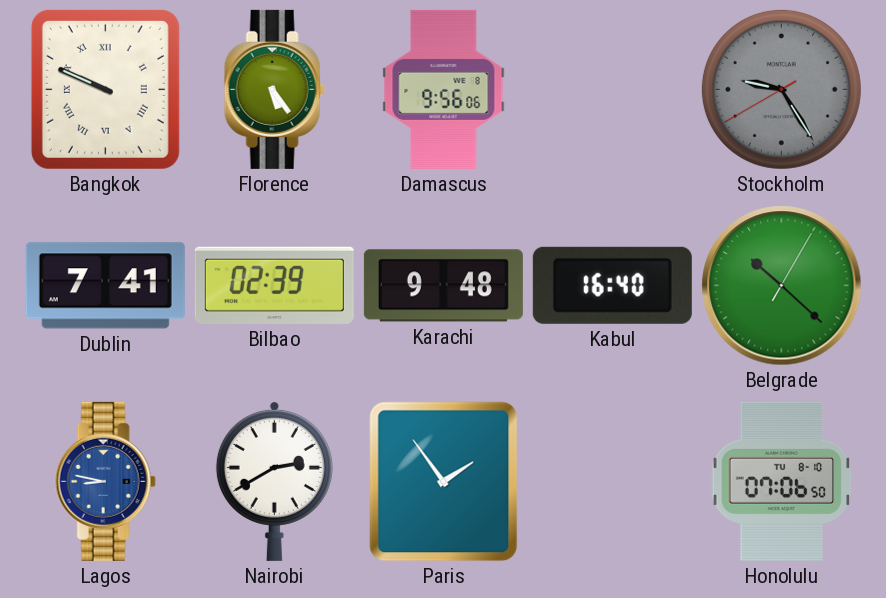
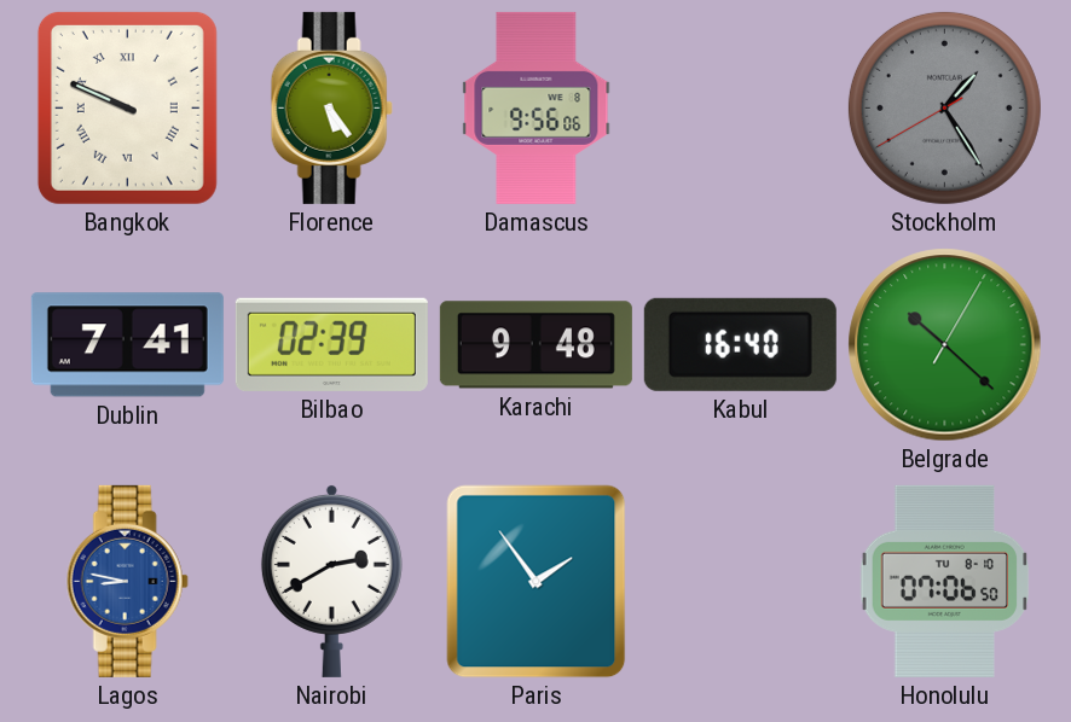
Stockholm: 9:24 -> 1:24 (944, 107)
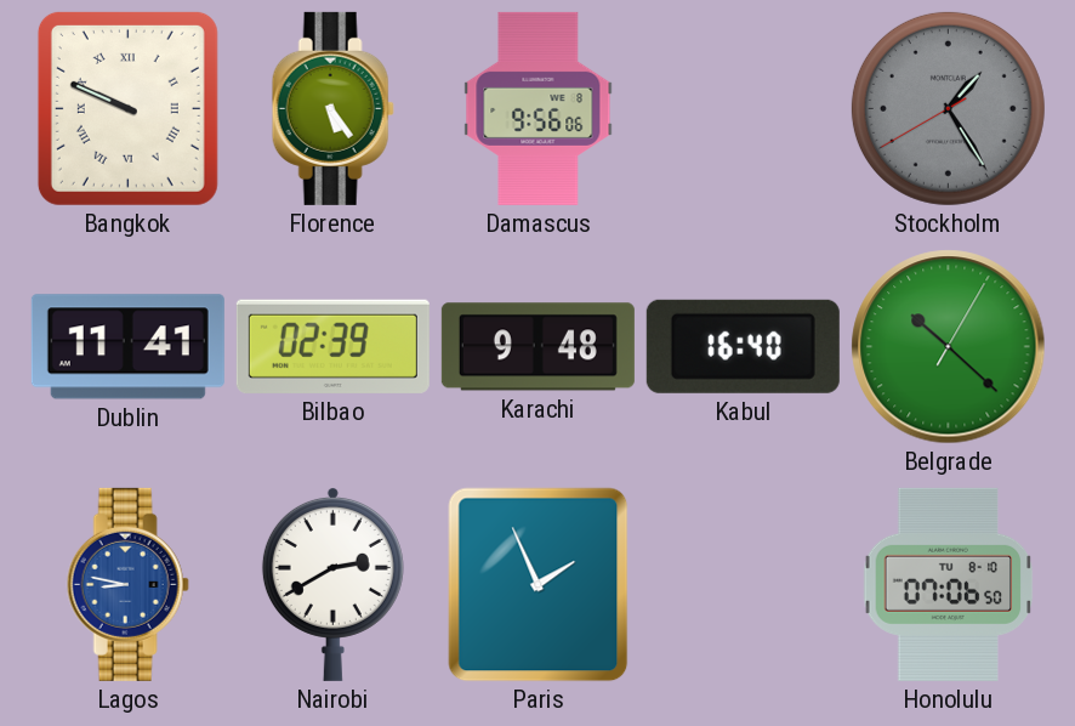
Dublin: 7:41 -> 11:41 (127, 347)
Paris: 1:54 -> 1:56 (539, 585)
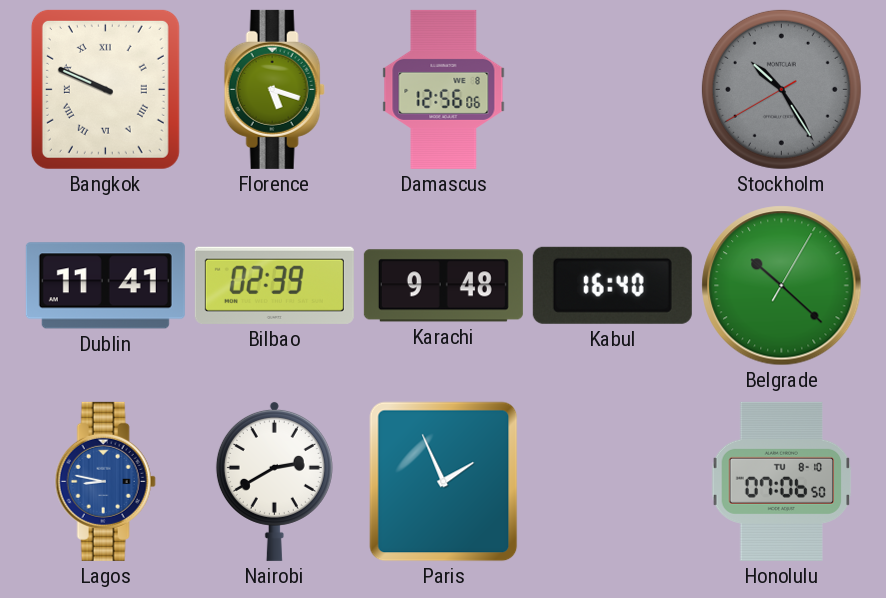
Florence: 5:24 -> 5:18 (274, 89)
Damascus: 9:56 -> 12:56 (444, 89)
Stockholm: 1:24 -> 10:24 (781, 89)
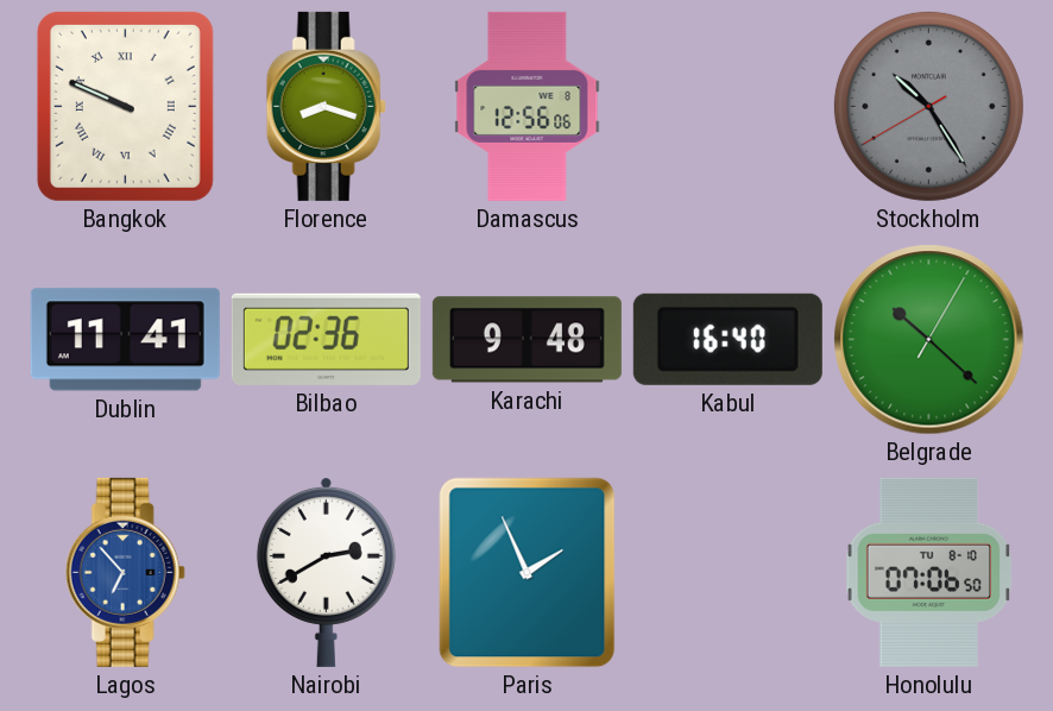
Florence: 5:18 -> 8:18 (326, 106)
Bilbao: 02:39 -> 02:36 (326, 339)
Lagos: 8:47 -> 6:53 (125, 572)
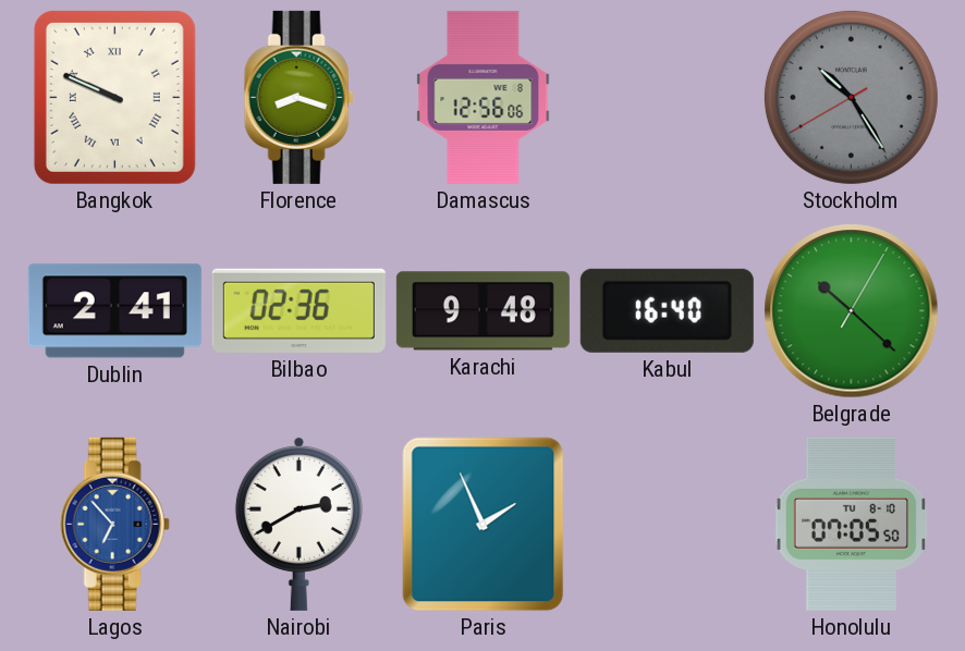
Dublin: 11:41 -> 2:41 (114, 311)
Honolulu: 07:06 -> 07:05 (852, 524)
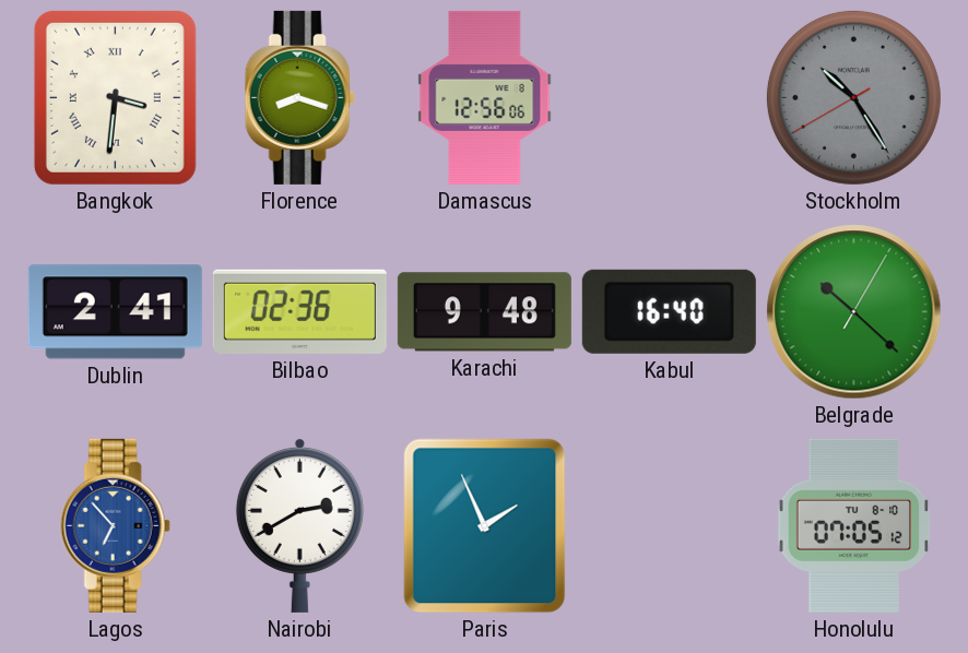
Bangkok: 9:49 -> 3:31 (115, 97)
Honolulu: 07:05:50 -> 07:05:12 (854, 525)
